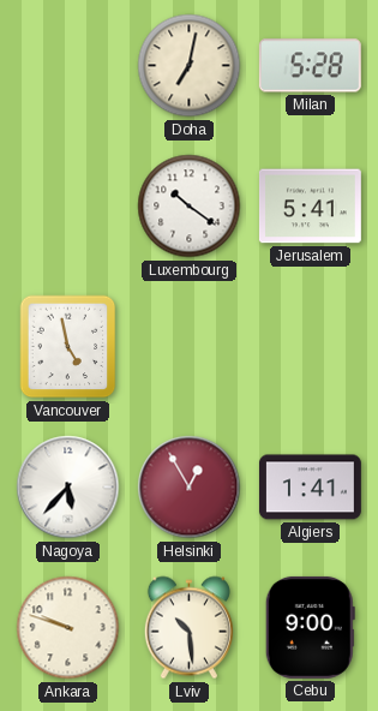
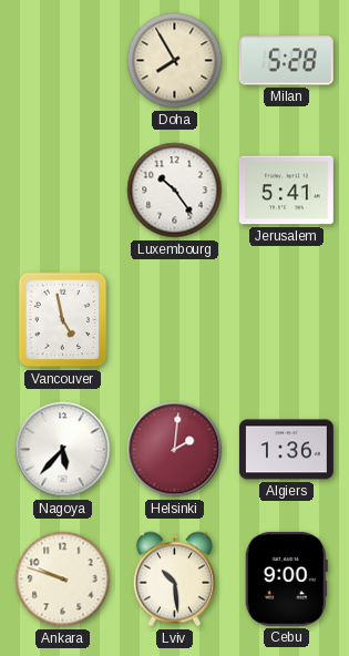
Doha: 7:02 -> 7:55 (175, 61)
Luxembourg: 10:21 -> 10:24 (175, 191)
Helsinki: 12:55 -> 2:01 (175, 450)
Algiers: 1:41 -> 1:36 (286, 450)
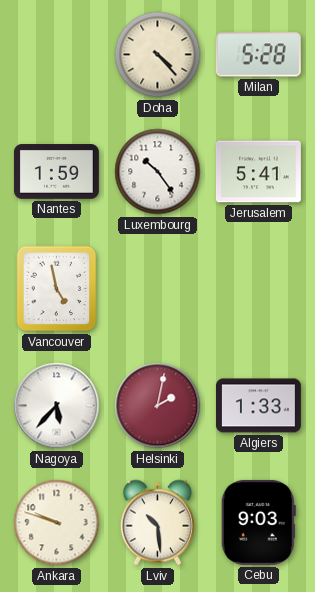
Doha: 7:55 -> 4:23 (158, 55)
Nantes: none -> 1:59 (56, 172)
Helsinki: 2:01 -> 2:02 (158, 406)
Algiers: 1:36 -> 1:33 (258, 406)
Cebu: 9:00 -> 9:03 (258, 522)
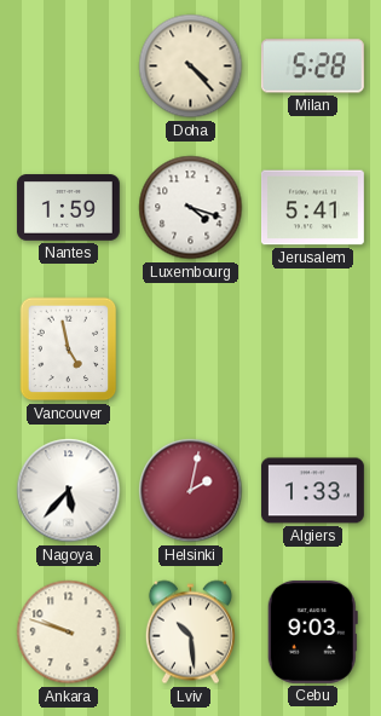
Luxembourg: 10:24 -> 4:18 (191, 208)
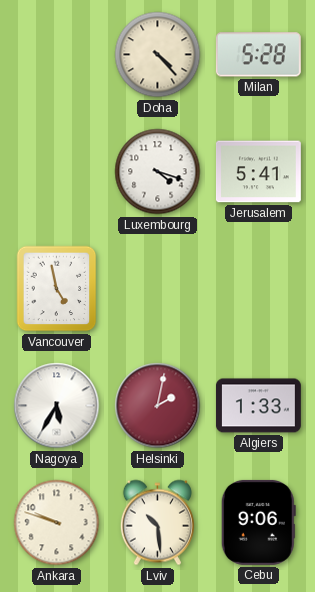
Nantes: 1:59 -> none (68, 208)
Nagoya: 5:37 -> 5:35 (57, 406)
Cebu: 9:03 -> 9:06 (258, 522)
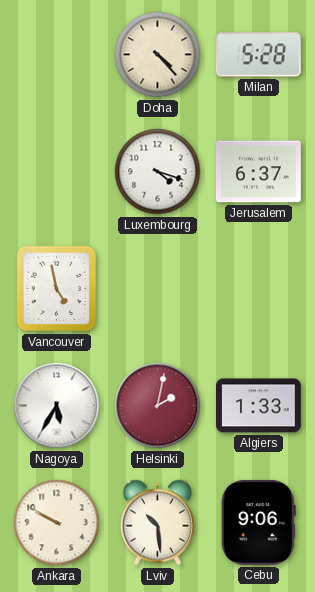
Jerusalem: 5:41 -> 6:37 (258, 172)
Ankara: 9:48 -> 9:50 (57, 523)
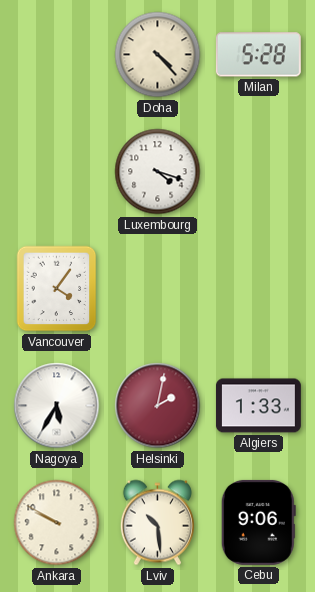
Jerusalem: 6:37 -> none (258, 172)
Vancouver: 4:58 -> 4:06 (57, 289)
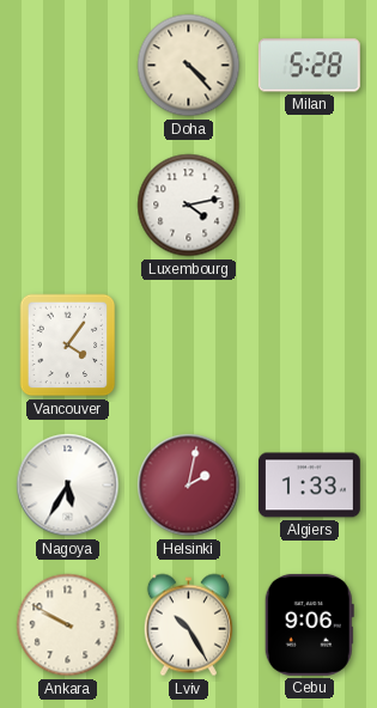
Luxembourg: 4:18 -> 4:13 (189, 206)
Lviv: 10:29 -> 10:25 (188, 625)
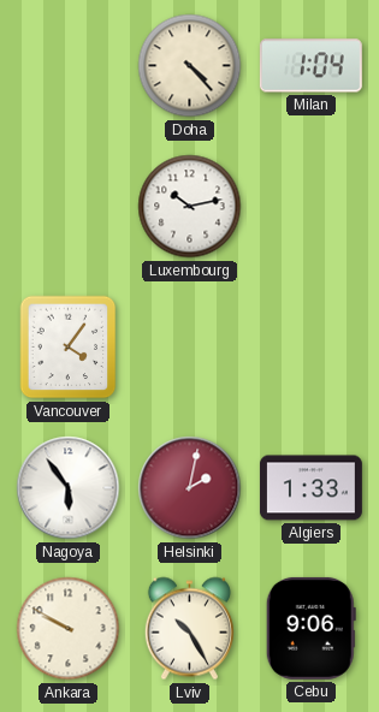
Milan: 5:28 -> 1:04 (310, 66)
Luxembourg: 4:13 -> 10:13 (190, 207)
Nagoya: 5:35 -> 5:54 (69, 488)
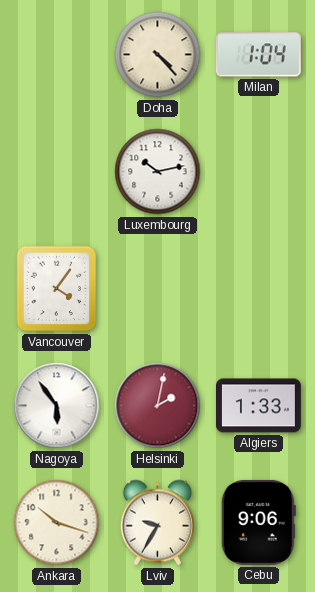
Ankara: 9:50 -> 10:18 (57, 523)
Lviv: 10:25 -> 9:35 (157, 523)
